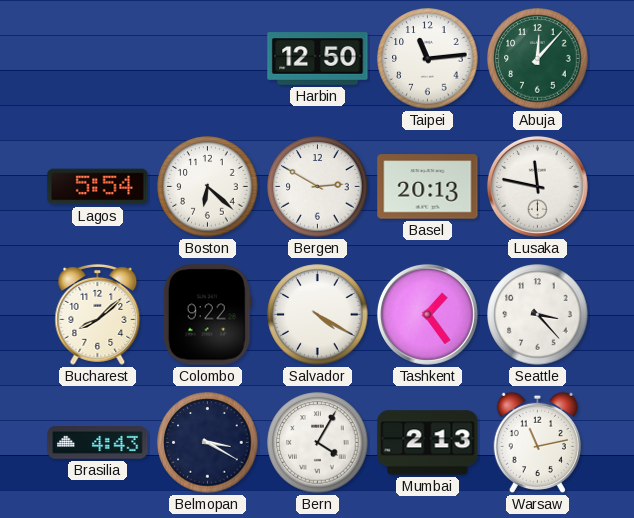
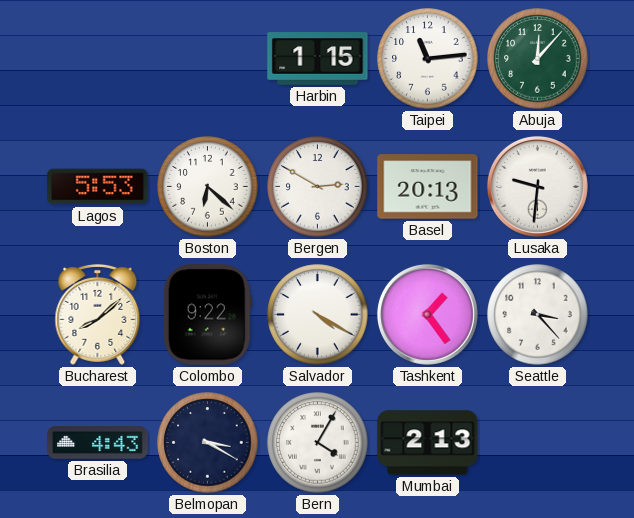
Harbin: 12:50 -> 1:15 (318, 59)
Lagos: 5:54 -> 5:53 (98, 187)
Lusaka: 11:47 -> 9:31 (537, 186)
Warsaw: 11:13 -> none (537, 443)
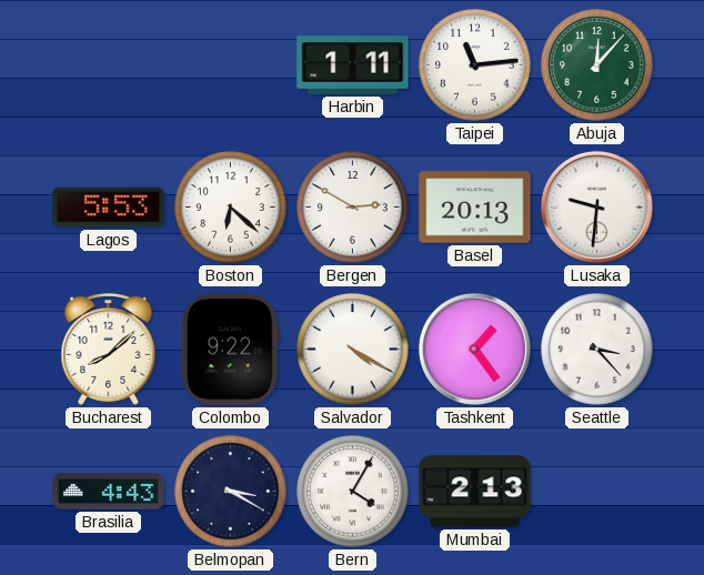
Harbin: 1:15 -> 1:11 (353, 65)
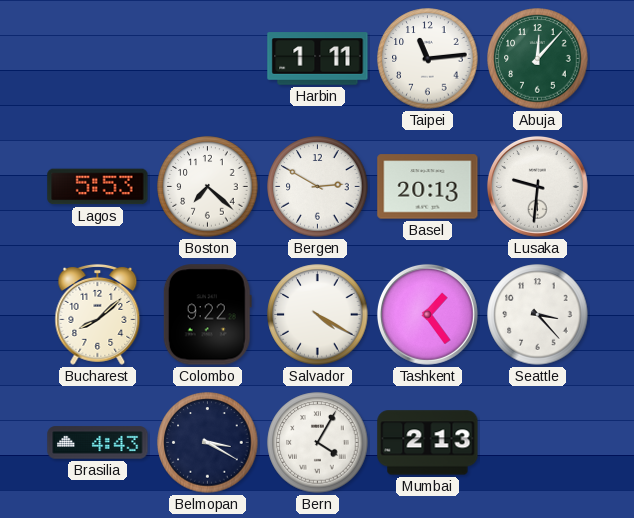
Boston: 6:22 -> 7:22 (208, 187)
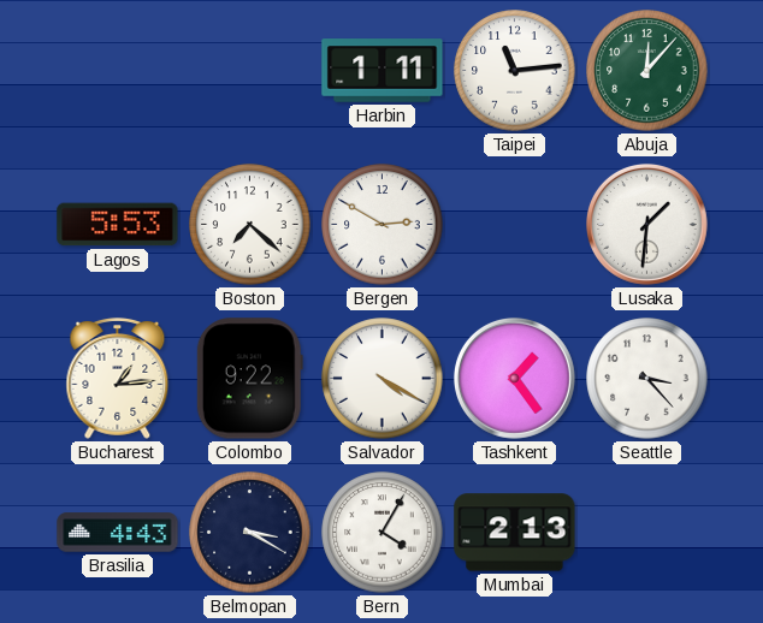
Basel: 20:13 -> none (428, 187)
Lusaka: 9:31 -> 1:31 (646, 224)
Bucharest: 8:08 -> 1:14 (118, 378)
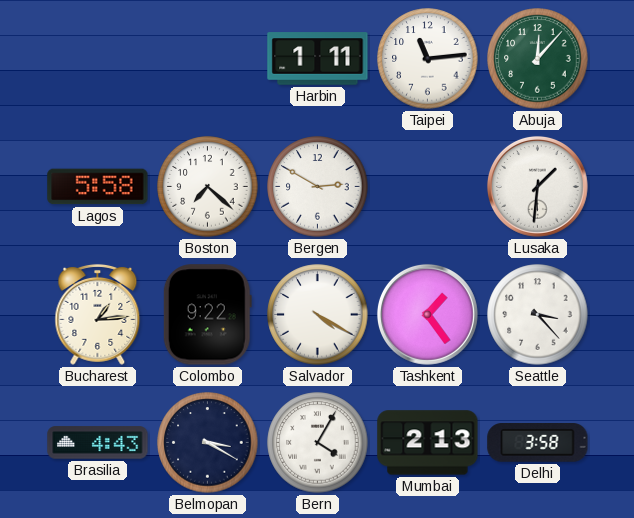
Lagos: 5:53 -> 5:58 (98, 187)
Delhi: none -> 3:58 (538, 443)
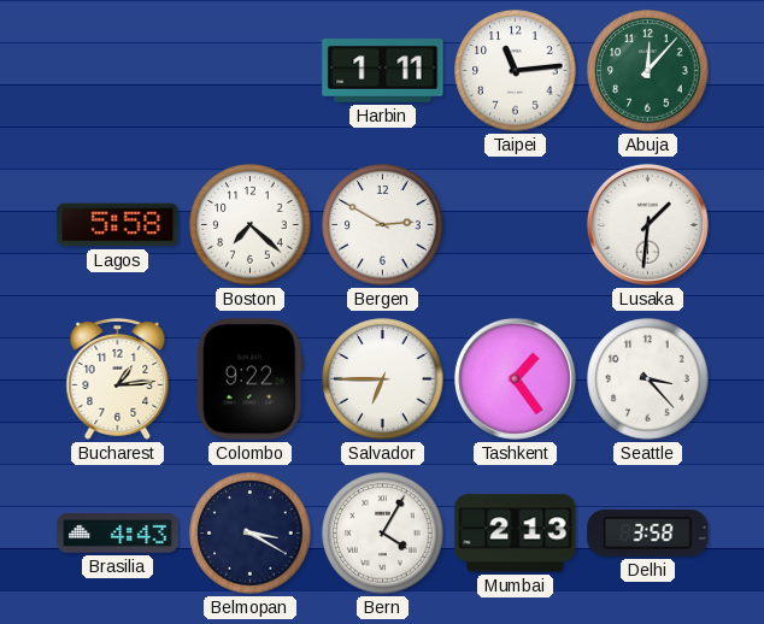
Salvador: 4:20 -> 6:45 (383, 379)
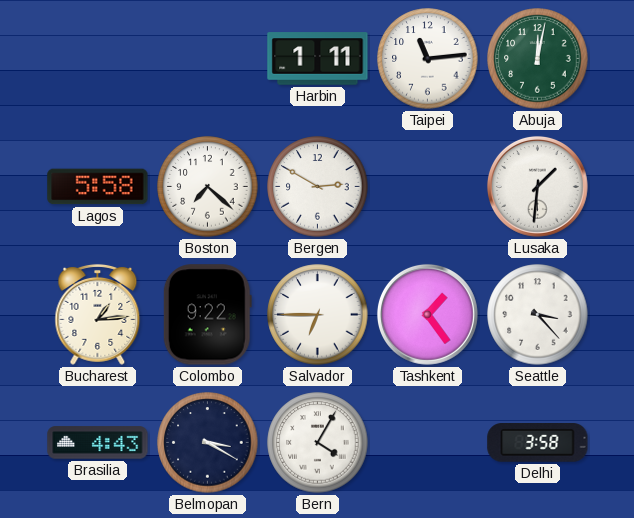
Abuja: 12:07 -> 12:02 (538, 59)
Mumbai: 2:13 -> none (516, 534)
